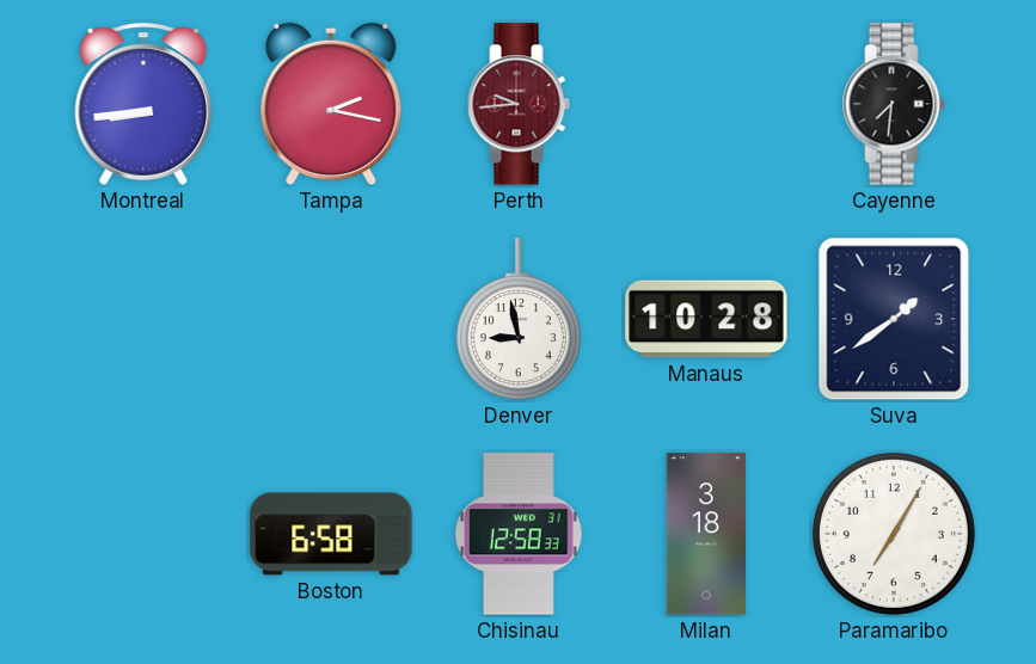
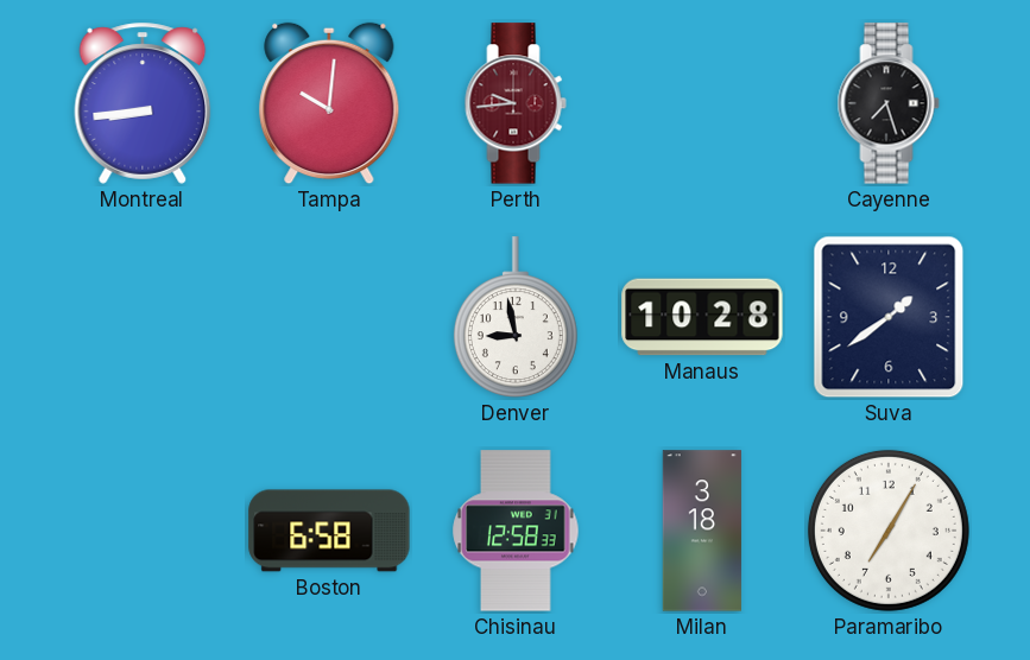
Tampa: 2:17 -> 10:01 (329, 103)
Cayenne: 7:31 -> 7:27 (889, 103)
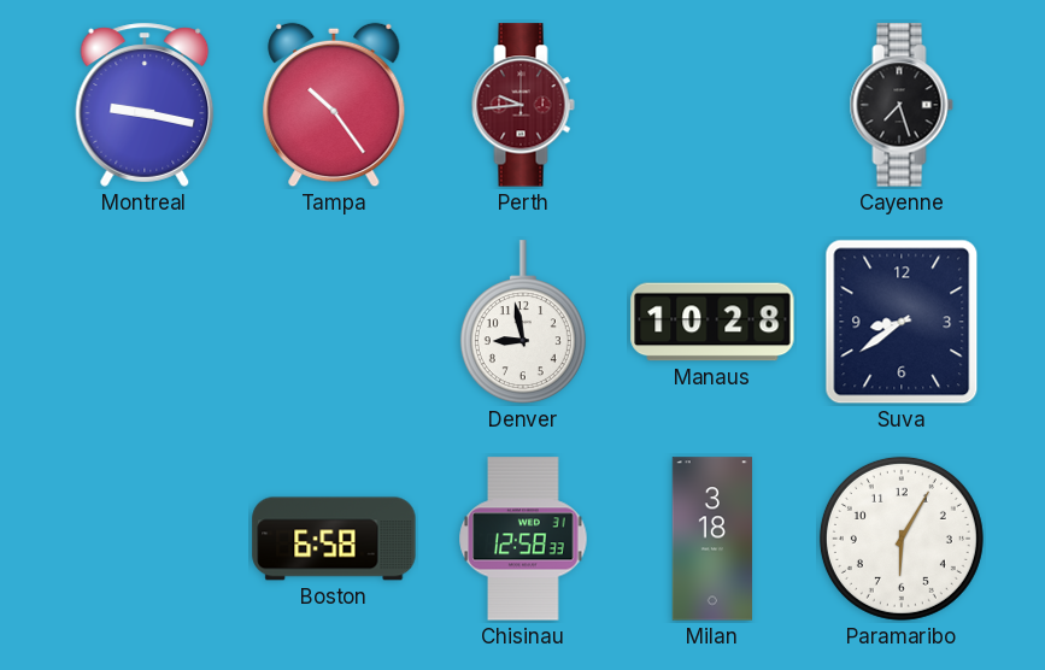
Montreal: 8:44 -> 9:17 (145, 105)
Tampa: 10:01 -> 10:24 (334, 105)
Suva: 1:39 -> 8:39 (902, 322)
Paramaribo: 7:05 -> 6:05 (902, 539)
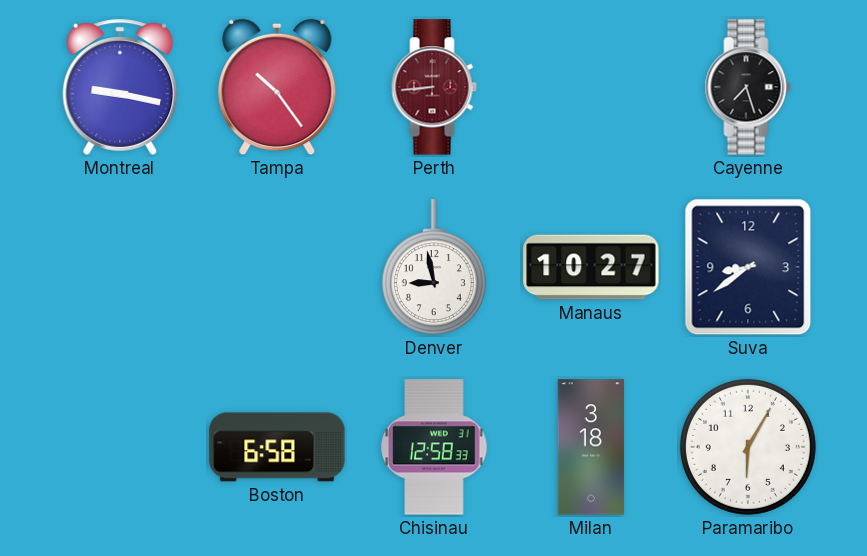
Perth: 9:44 -> 8:44 (434, 87)
Manaus: 10:28 -> 10:27 (591, 267)
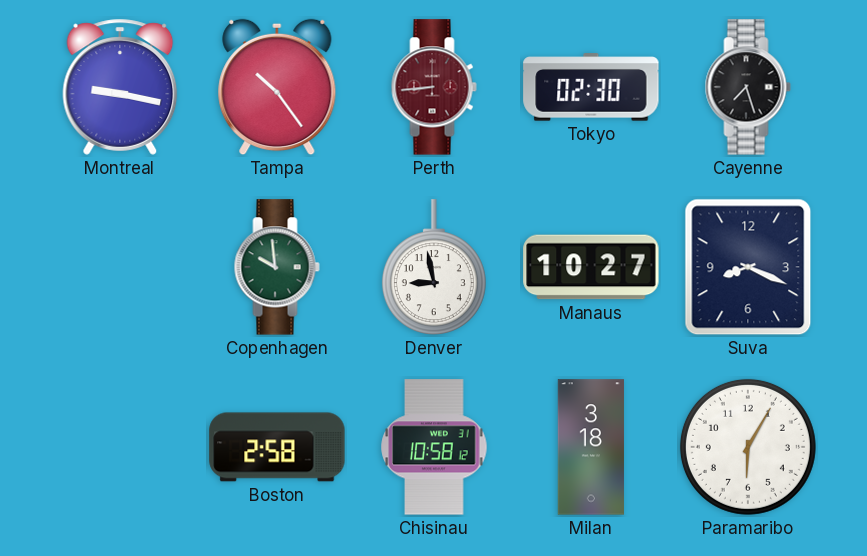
Tokyo: none -> 02:30 (591, 87)
Copenhagen: none -> 9:59 (277, 267)
Suva: 8:39 -> 8:19 (748, 267)
Boston: 6:58 -> 2:58 (277, 447)
Chisinau: 12:58 -> 10:58 (434, 447)
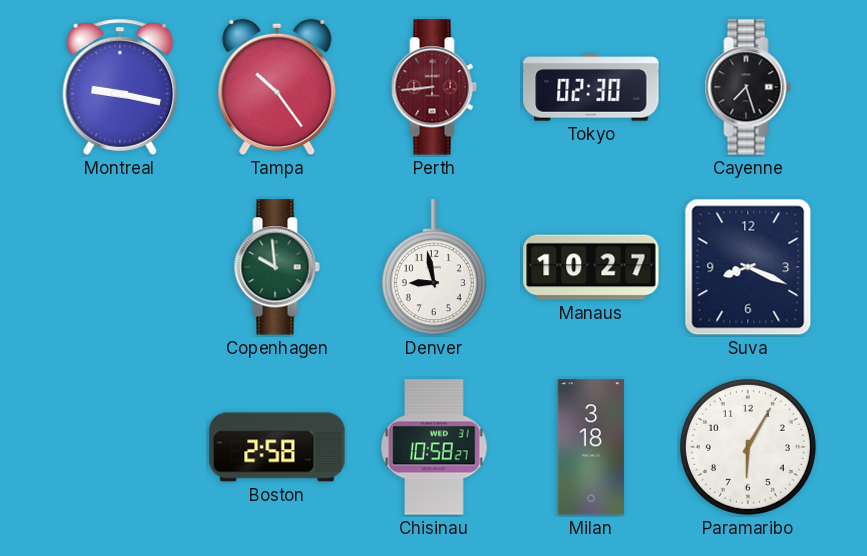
Chisinau: 10:58:12 -> 10:58:27 (434, 447)
